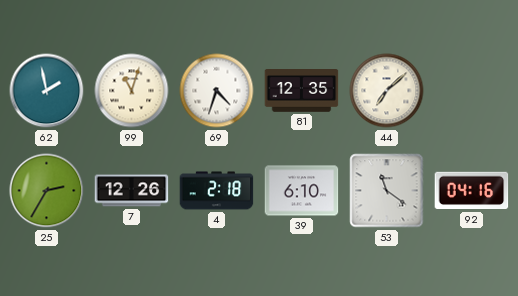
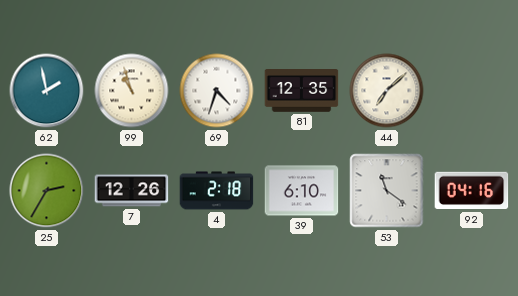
99: 11:03 -> 10:57 (132, 91)
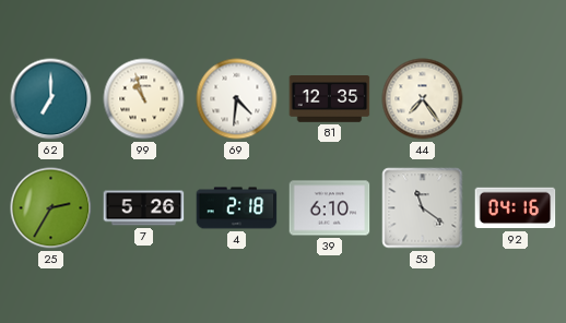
62: 1:58 -> 7:00 (51, 99)
69: 4:33 -> 4:31 (237, 99)
44: 7:08 -> 7:24 (423, 99)
7: 12:26 -> 5:26 (144, 208)
